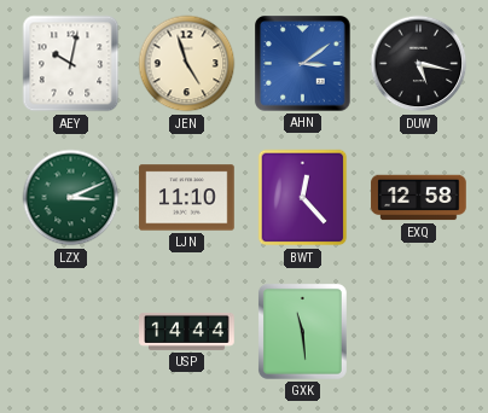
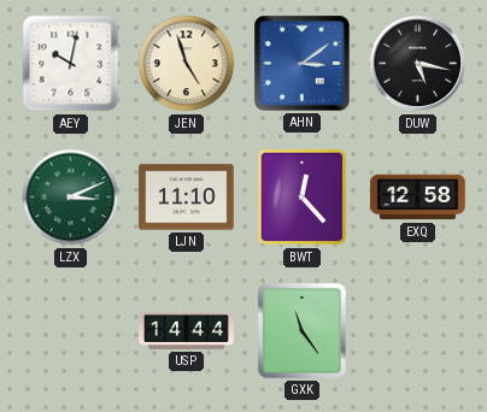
GXK: 11:29 -> 11:24 (301, 330)
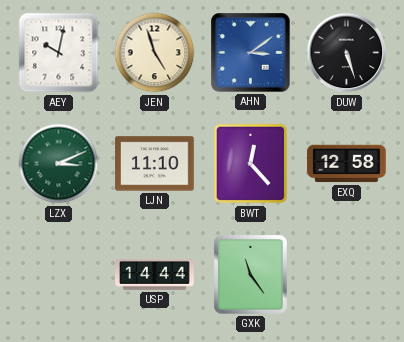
DUW: 5:17 -> 5:27 (347, 53)
